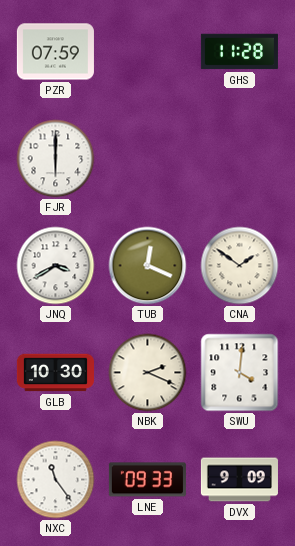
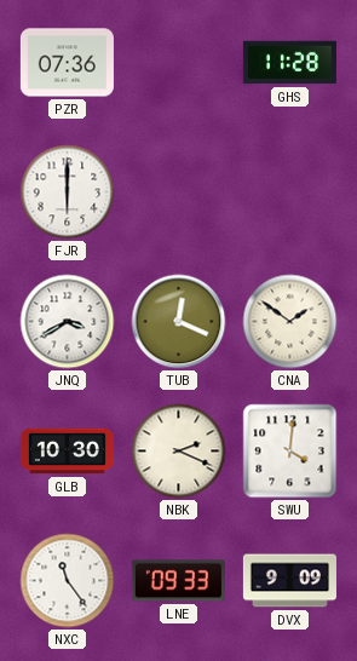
PZR: 07:59 -> 07:36 (67, 63)
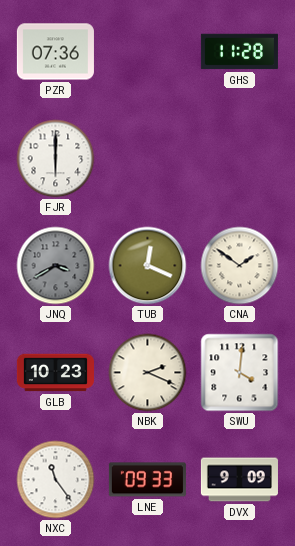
JNQ dial: white -> grey (56, 266)
GLB: 10:30 -> 10:23 (55, 373)
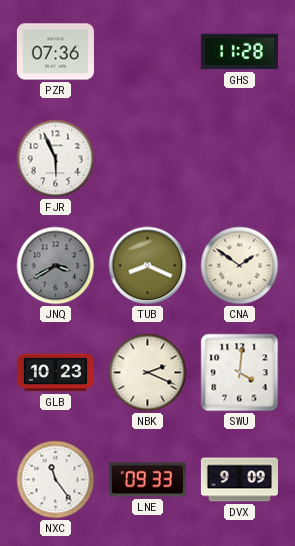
FJR: 6:00 -> 5:56 (56, 159)
TUB: 12:19 -> 8:19 (148, 266)
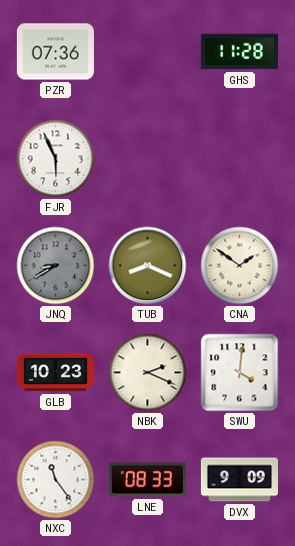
JNQ: 3:40 -> 8:40 (56, 266)
LNE: 09:33 -> 08:33 (147, 480)
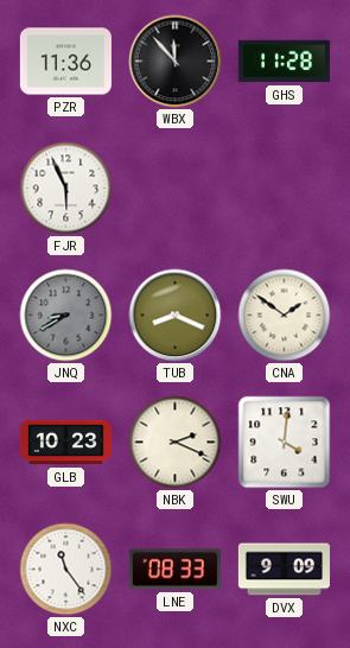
PZR: 07:36 -> 11:36 (65, 62)
WBX: none -> 11:53 (176, 62)
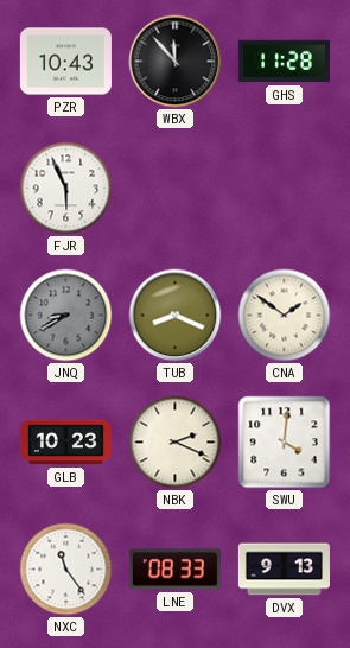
PZR: 11:36 -> 10:43 (65, 62)
DVX: 9:09 -> 9:13 (284, 570)
